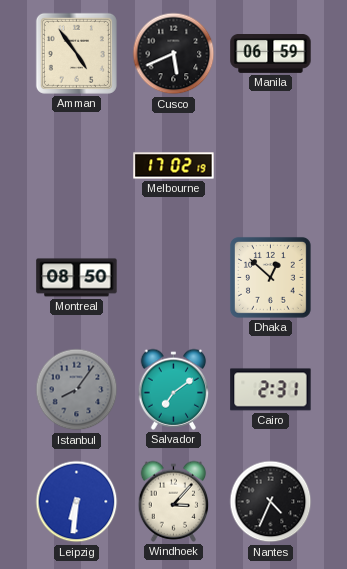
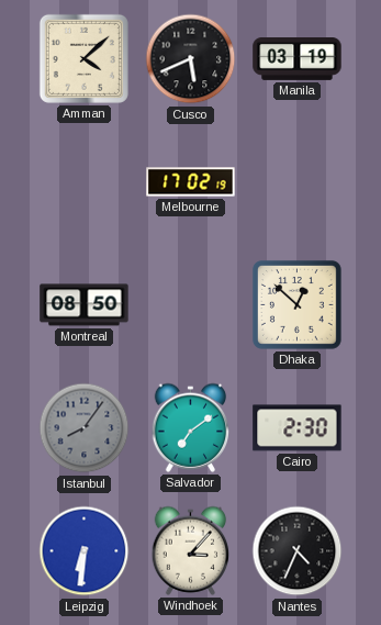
Amman: 4:54 -> 4:08 (83, 58)
Manila: 06:59 -> 03:19 (298, 59)
Cairo: 2:31 -> 2:30 (298, 428)
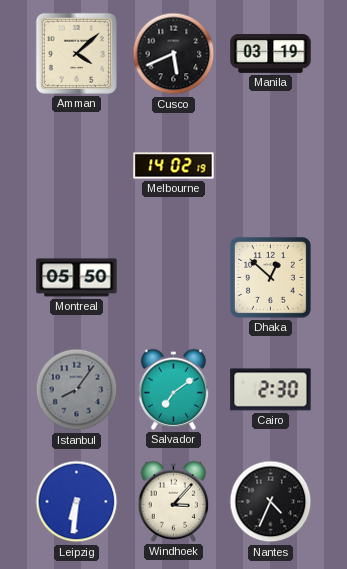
Melbourne: 17:02 -> 14:02 (174, 166)
Montreal: 08:50 -> 05:50 (77, 278)
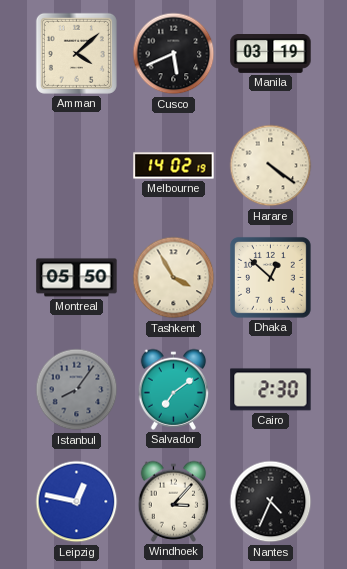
Harare: none -> 4:21 (271, 166)
Tashkent: none -> 3:55 (174, 278)
Leipzig: 6:31 -> 12:47 (77, 502)
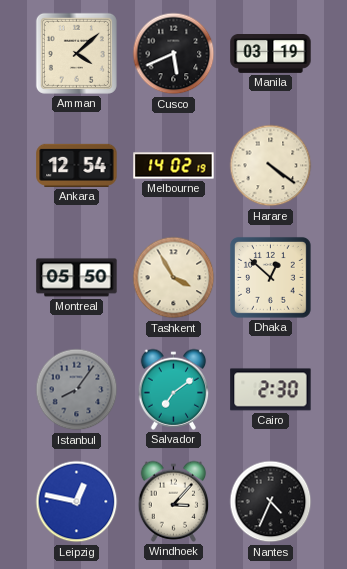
Ankara: none -> 12:54 (77, 165)
